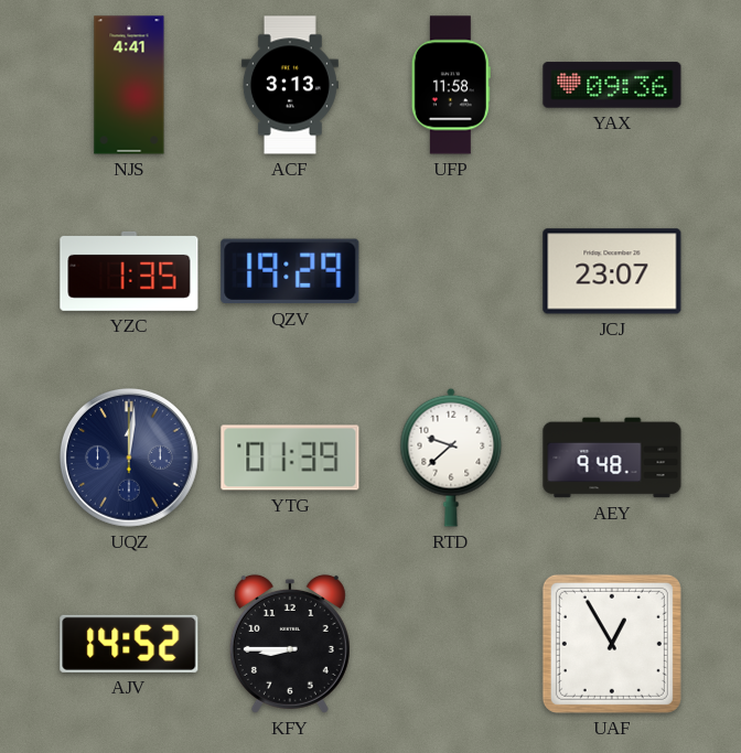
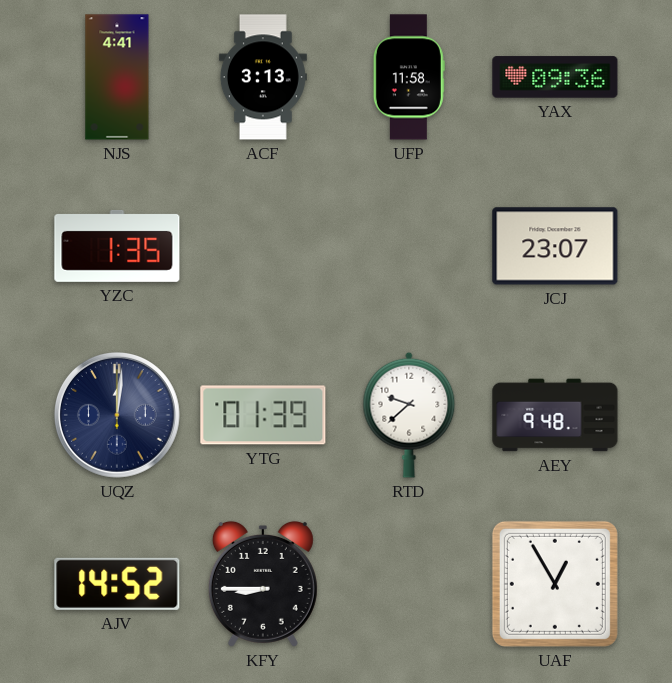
QZV: 19:29 -> none (290, 271)
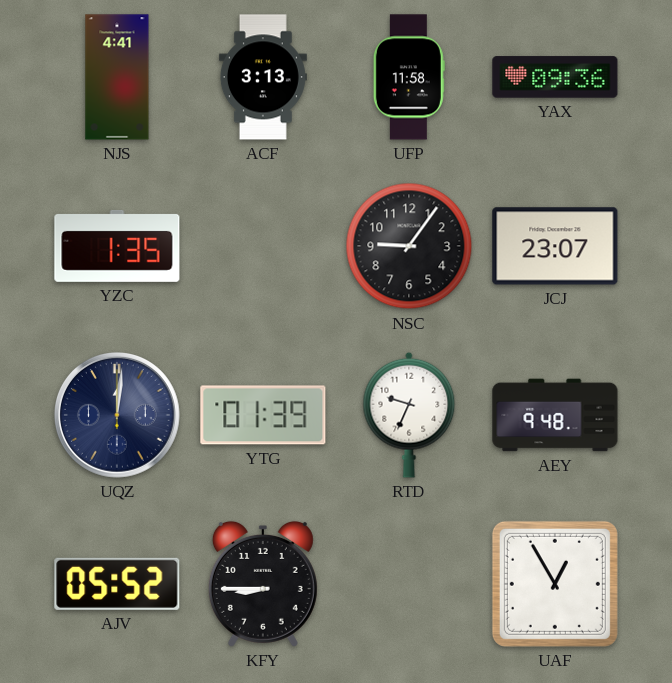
NSC: none -> 9:06 (409, 246)
RTD: 9:38 -> 9:34 (409, 415)
AJV: 14:52 -> 05:52 (117, 584)
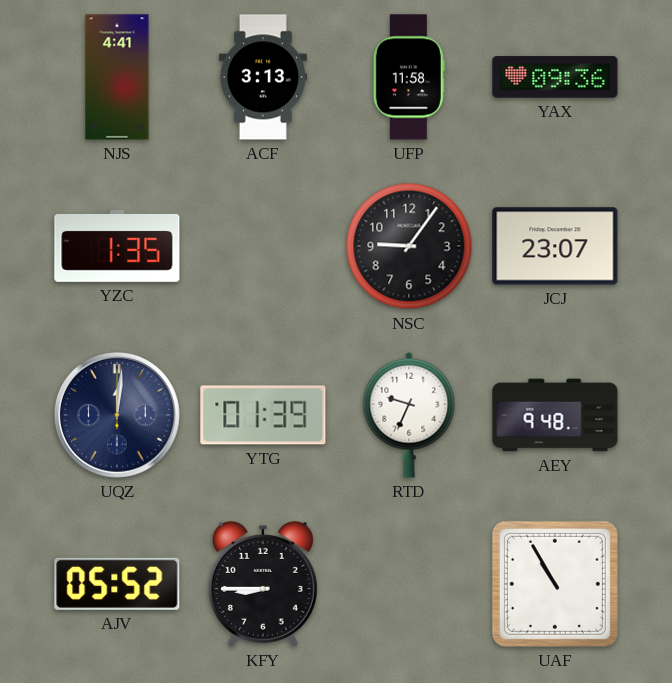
UAF: 12:55 -> 10:55 (555, 584)
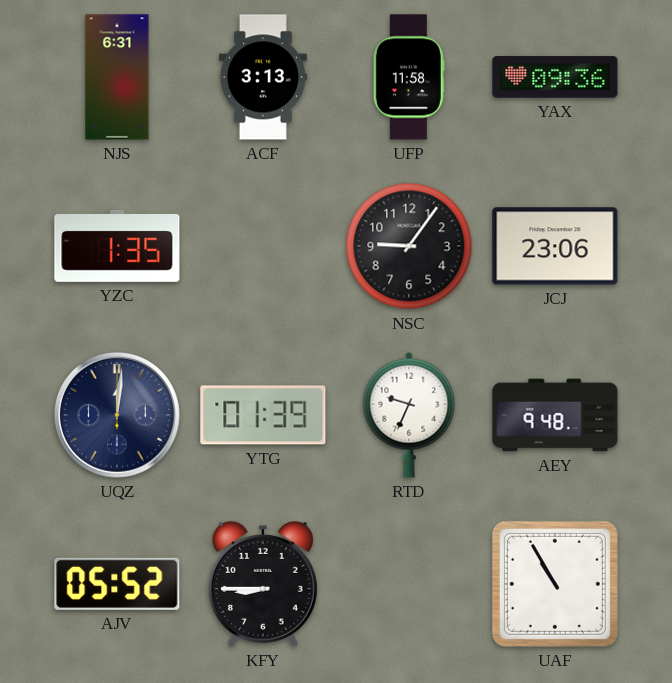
NJS: 4:41 -> 6:31 (117, 77)
JCJ: 23:07 -> 23:06 (555, 246)
